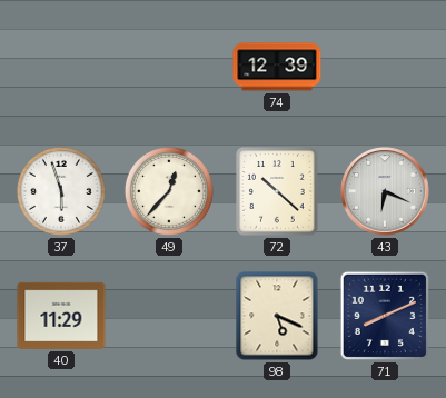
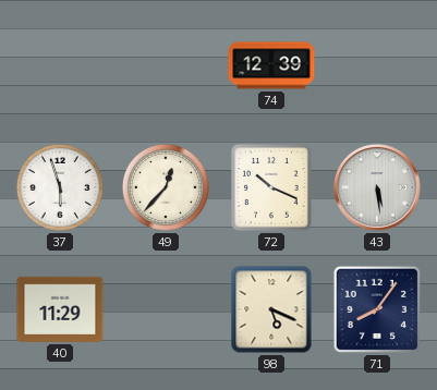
72: 10:22 -> 10:19 (272, 188)
43: 6:19 -> 5:29 (377, 187)
71: 8:11 -> 8:06 (377, 309)
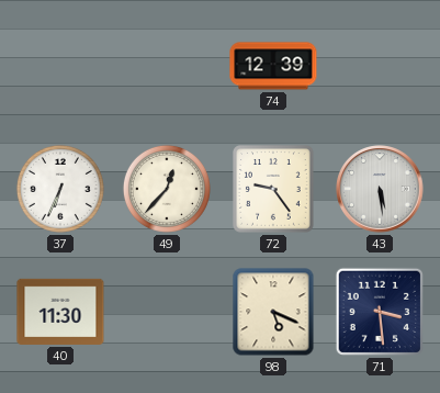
37: 5:57 -> 6:34 (60, 189)
72: 10:19 -> 9:24 (274, 190)
40: 11:29 -> 11:30 (60, 312)
71: 8:06 -> 3:29 (380, 312)
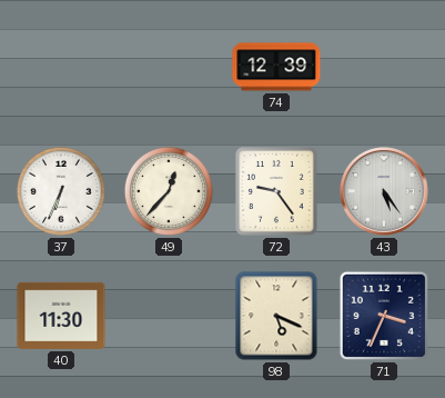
43: 5:29 -> 5:24 (384, 191)
71: 3:29 -> 3:34 (384, 316)
